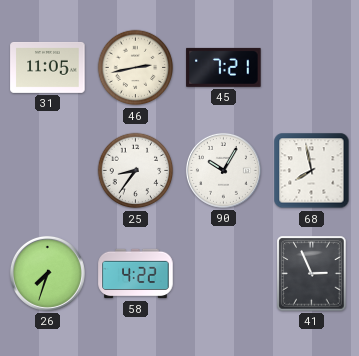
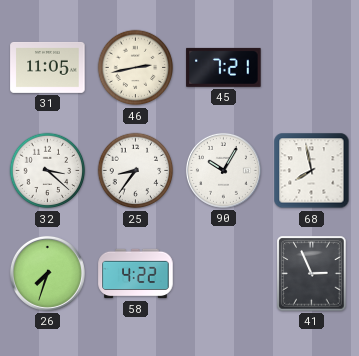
32: none -> 3:22 (48, 171)
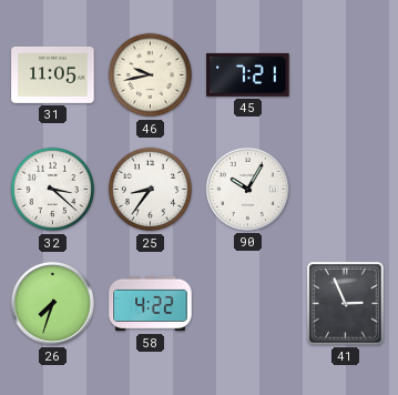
46: 2:43 -> 9:43 (151, 75)
68: 7:58 -> none (312, 171)
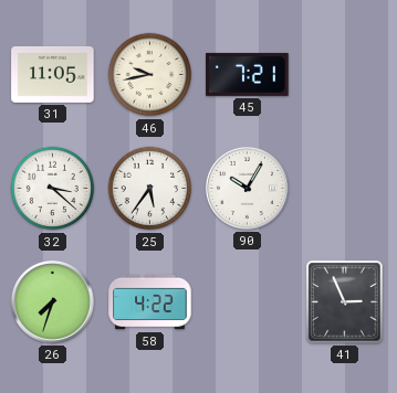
25: 8:36 -> 5:36 (150, 189)
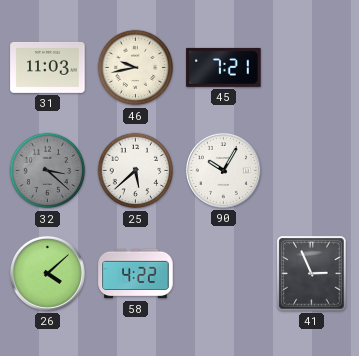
31: 11:05 -> 11:03 (48, 67)
32 dial: white -> grey (48, 171)
25: 5:36 -> 5:38 (136, 171)
26: 7:33 -> 4:08 (47, 273)
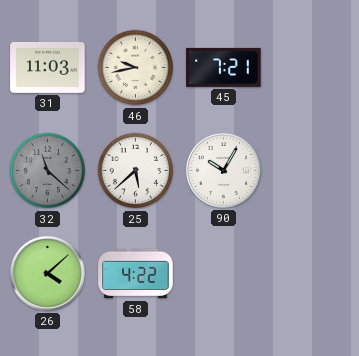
32: 3:22 -> 11:22 (48, 171)
41: 2:56 -> none (312, 274)
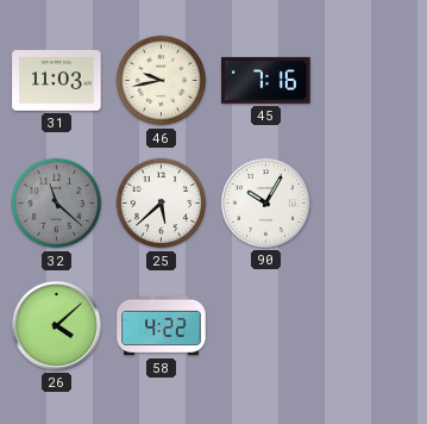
45: 7:21 -> 7:16 (266, 80)
